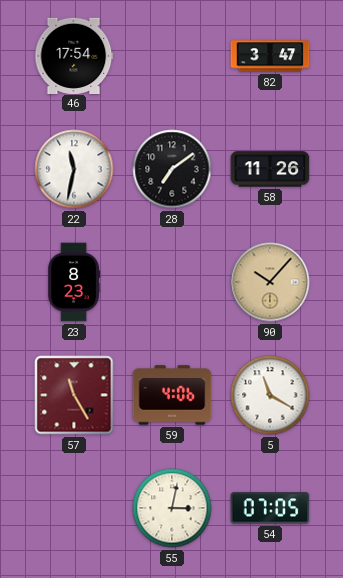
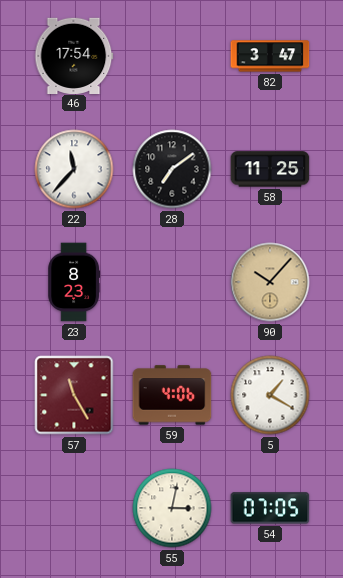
22: 11:32 -> 11:37 (74, 169)
58: 11:26 -> 11:25 (270, 169)
5: 11:20 -> 1:20 (270, 395)
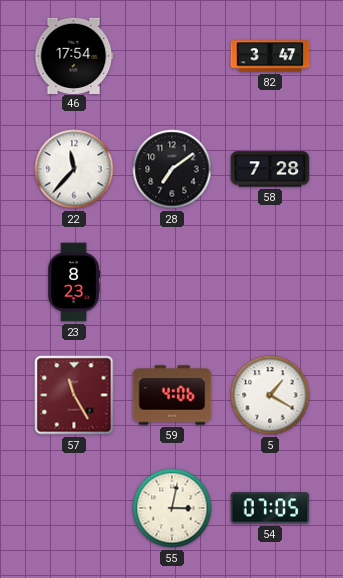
58: 11:25 -> 7:28 (270, 169)
90: 10:07 -> none (270, 282)
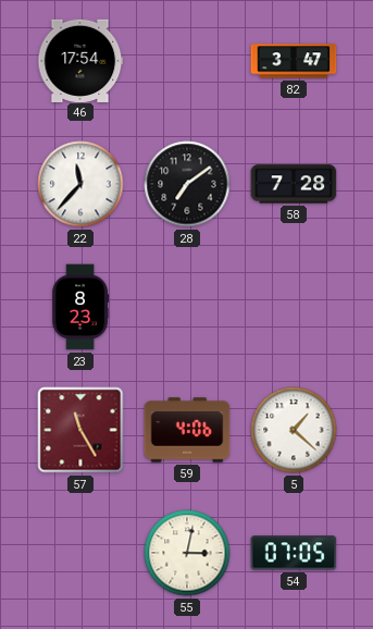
5: 1:20 -> 1:22 (294, 430)
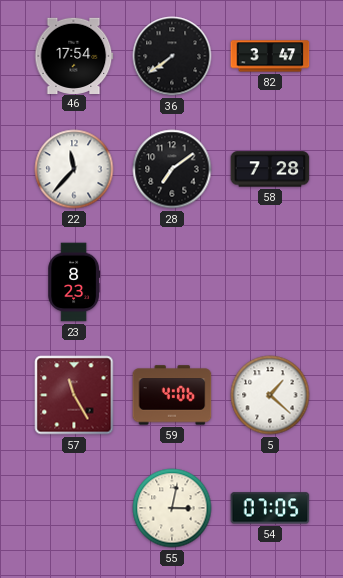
36: none -> 7:39 (172, 56)
